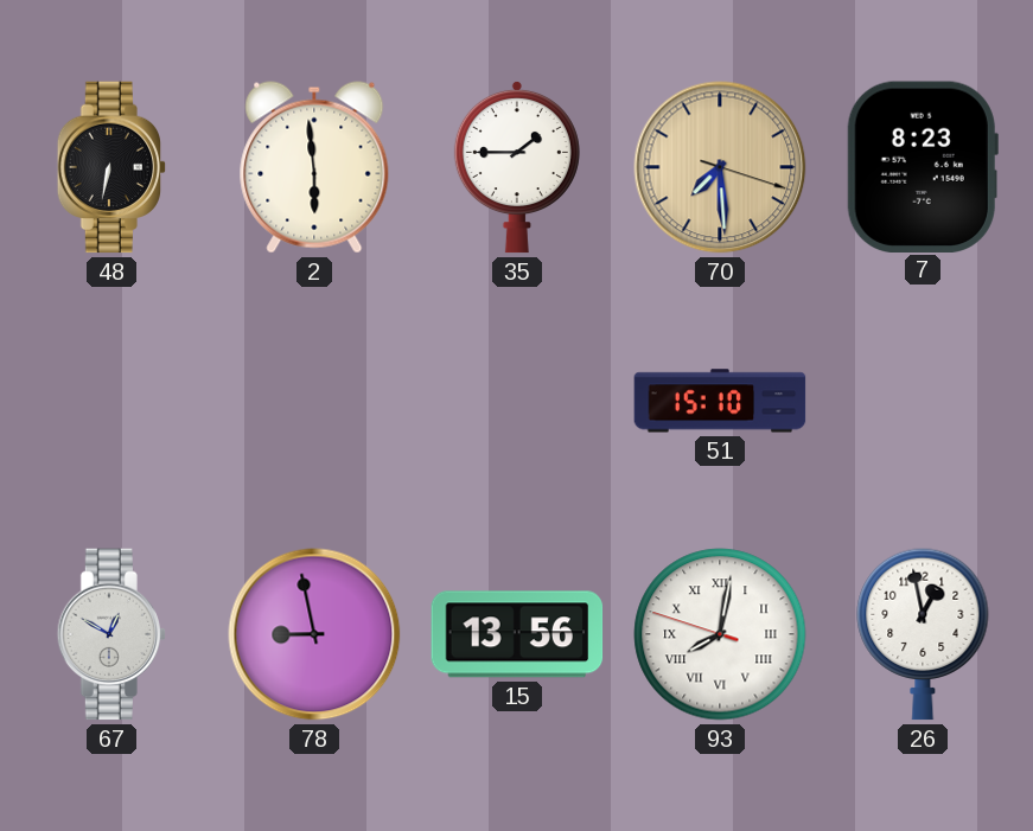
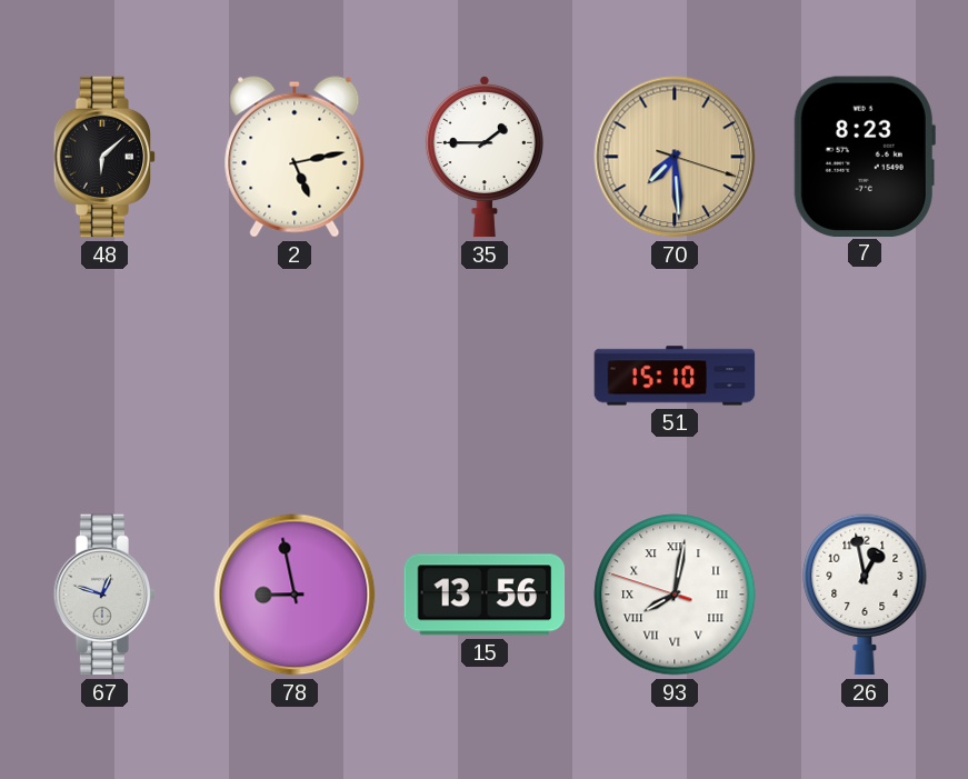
48: 6:32 -> 6:08 (104, 157)
2: 5:59 -> 5:13 (295, 157)
67: 12:50 -> 12:48 (104, 595)
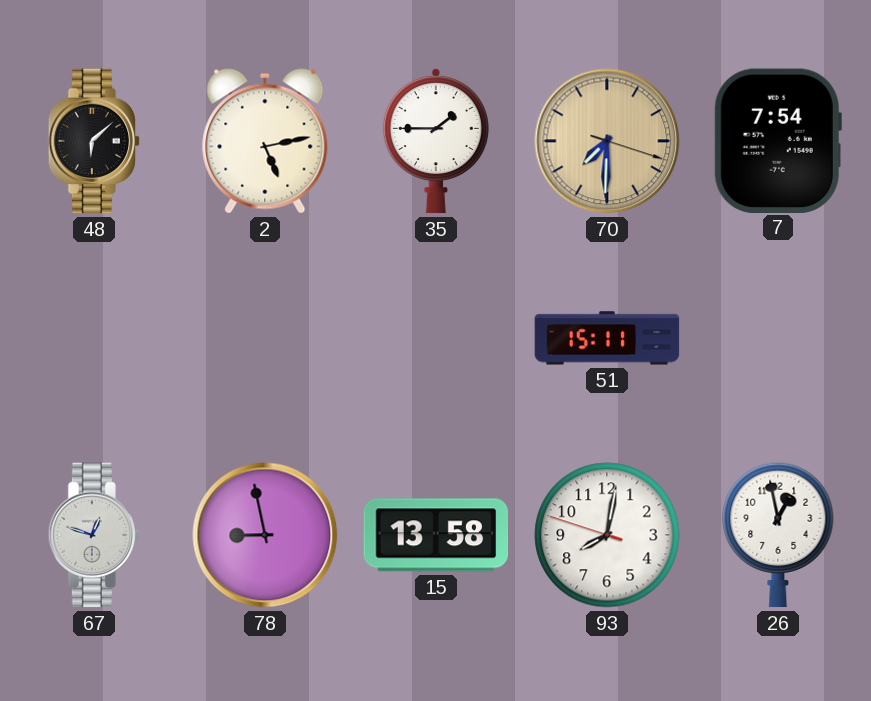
70: 7:29 -> 7:30 (607, 141)
7: 8:23 -> 7:54 (778, 140)
51: 15:10 -> 15:11 (607, 338)
15: 13:56 -> 13:58 (436, 535)
93 numerals: Roman -> Arabic (607, 535)
